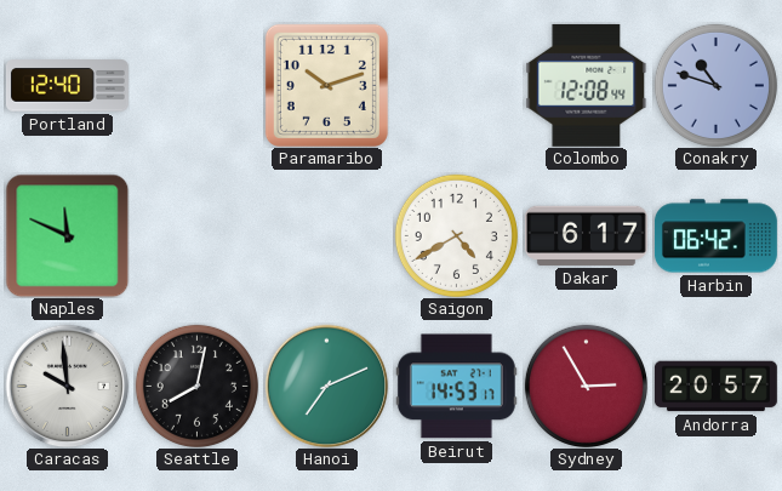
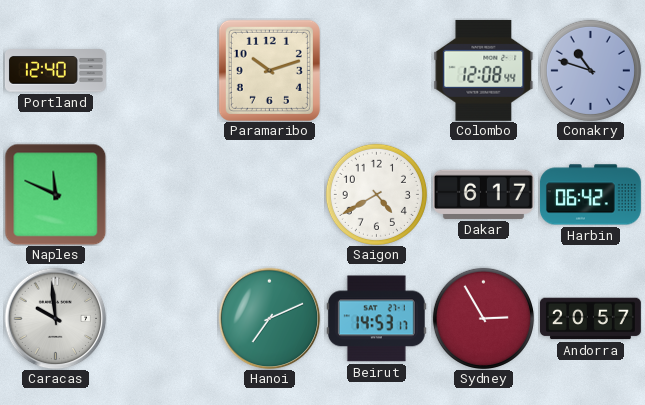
Seattle: 8:02 -> none (196, 386)
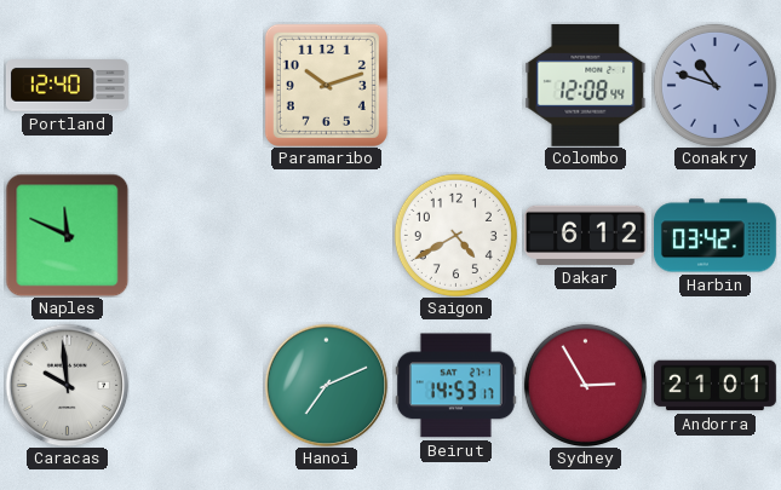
Dakar: 6:17 -> 6:12 (585, 235)
Harbin: 06:42 -> 03:42 (714, 236)
Andorra: 20:57 -> 21:01 (714, 386)
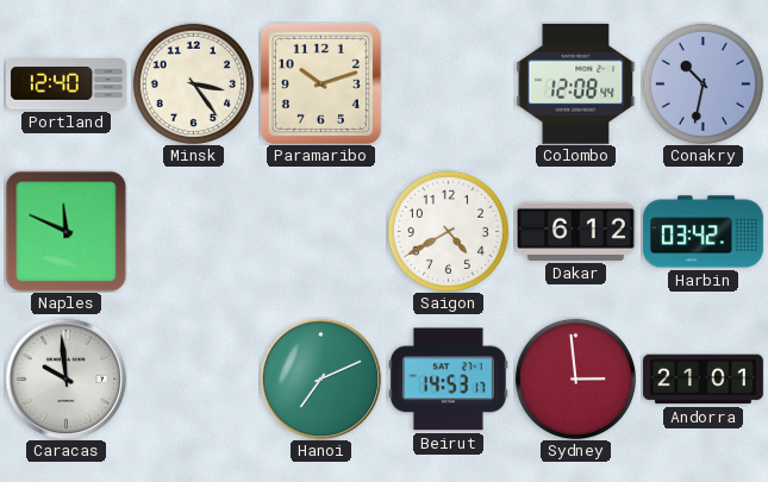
Minsk: none -> 3:24 (193, 83)
Conakry: 10:48 -> 10:32 (703, 83)
Sydney: 2:55 -> 2:59 (575, 378)
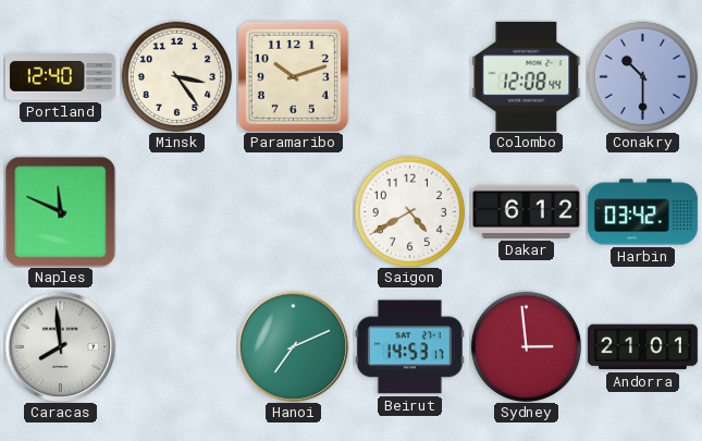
Conakry: 10:32 -> 10:30 (642, 76)
Caracas: 9:59 -> 7:59 (60, 346)
